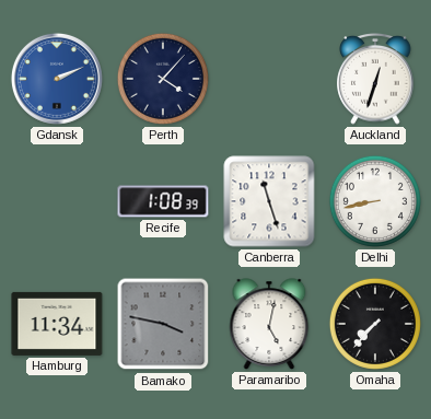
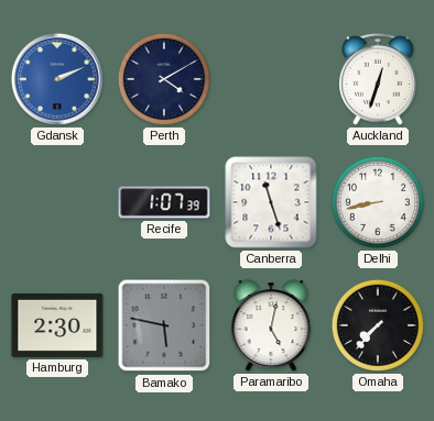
Perth: 4:07 -> 4:10 (164, 79)
Recife: 1:08 -> 1:07 (164, 202)
Hamburg: 11:34 -> 2:30 (57, 325)
Bamako: 3:47 -> 5:47 (164, 325)
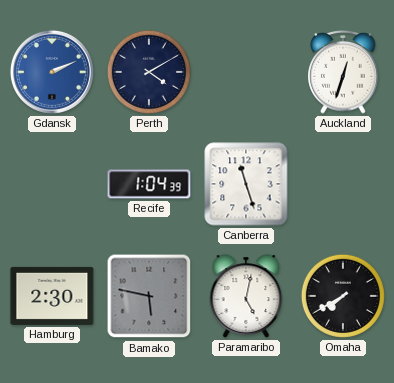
Recife: 1:07 -> 1:04 (149, 184)
Delhi: 8:43 -> none (378, 202)
Omaha: 7:37 -> 7:40 (343, 296)
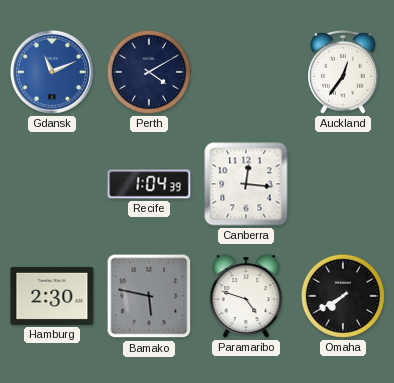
Gdansk: 2:11 -> 11:11 (52, 72)
Auckland: 12:33 -> 12:36 (343, 73)
Canberra: 11:27 -> 12:16 (246, 184)
Paramaribo: 5:02 -> 4:48 (246, 296)
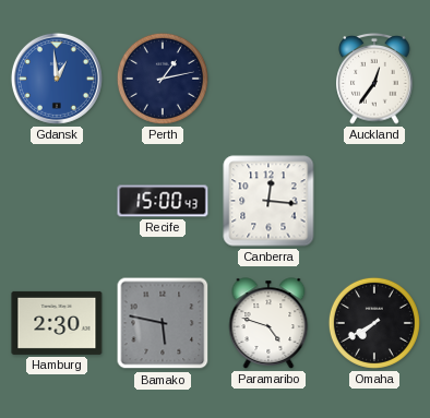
Gdansk: 11:11 -> 12:59 (57, 79)
Perth: 4:10 -> 1:13 (163, 79)
Recife: 1:04 -> 15:00 (163, 201)
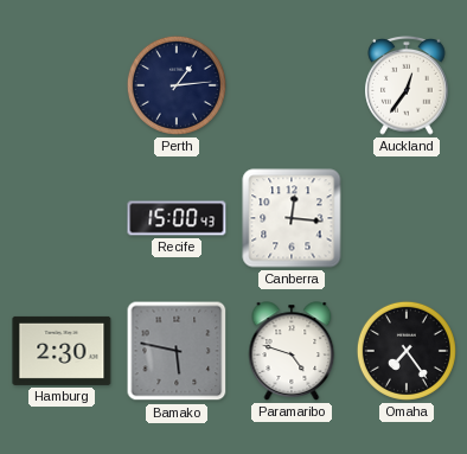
Gdansk: 12:59 -> none (57, 79)
Perth: 1:13 -> 1:14 (177, 85)
Omaha: 7:40 -> 7:24 (407, 351)
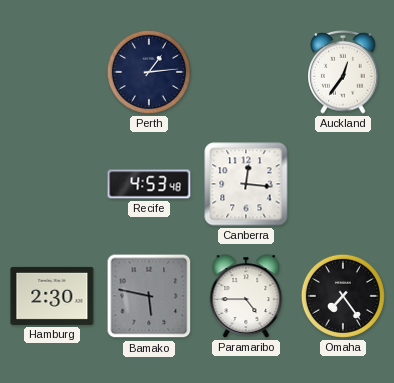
Recife: 15:00 -> 4:53 (149, 184)
Paramaribo: 4:48 -> 4:45 (246, 296)
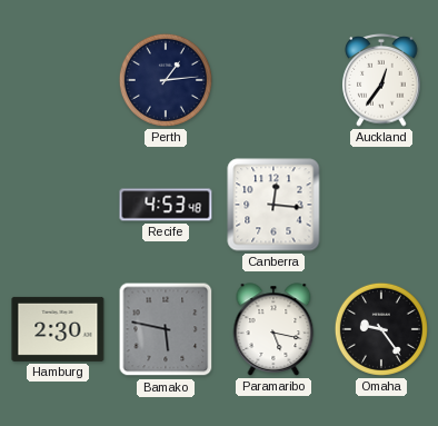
Paramaribo: 4:45 -> 5:17 (273, 329)
Omaha: 7:24 -> 9:24 (381, 329)
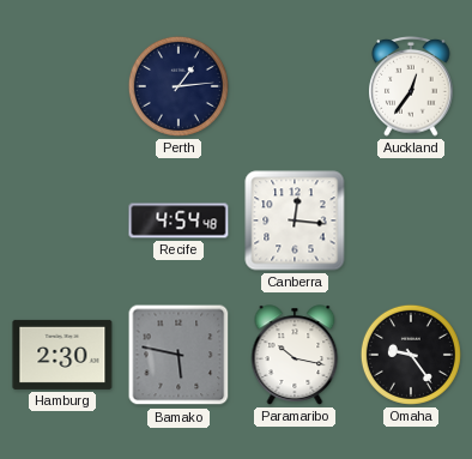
Recife: 4:53 -> 4:54 (178, 221)
Paramaribo: 5:17 -> 10:17 (295, 355)
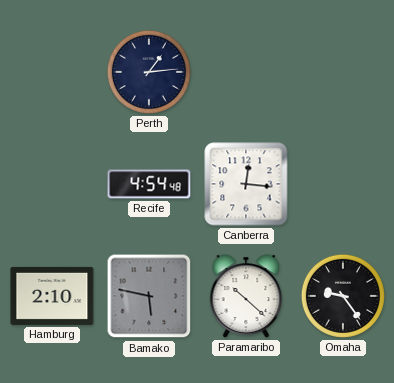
Auckland: 12:36 -> none (411, 87)
Hamburg: 2:30 -> 2:10 (52, 296)
Paramaribo: 10:17 -> 10:22 (246, 296)
